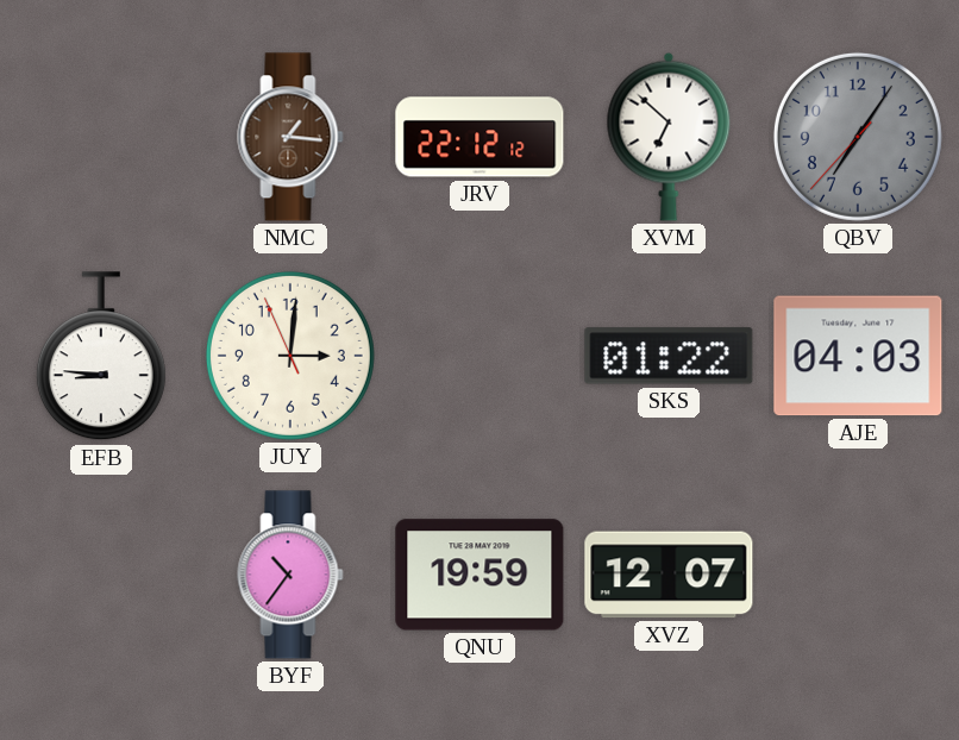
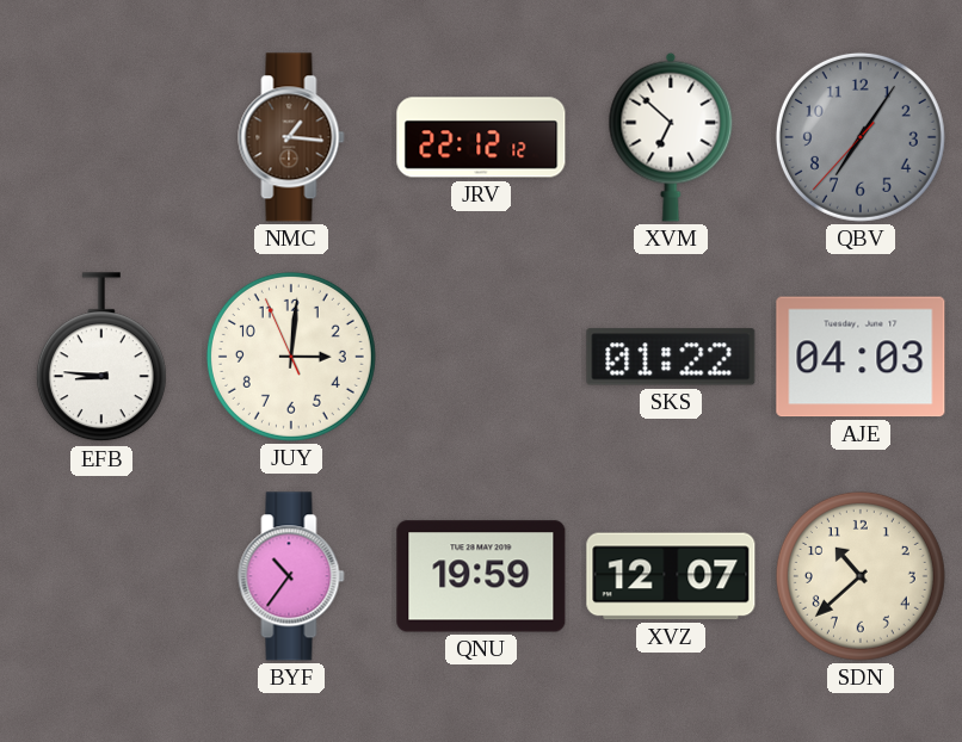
SDN: none -> 10:38 (861, 576)
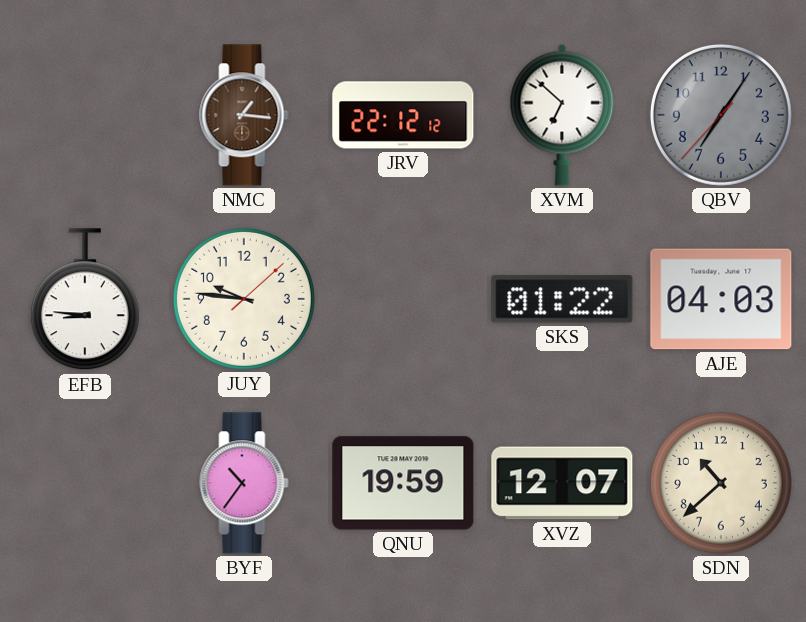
JUY: 3:00 -> 9:46 (244, 299)
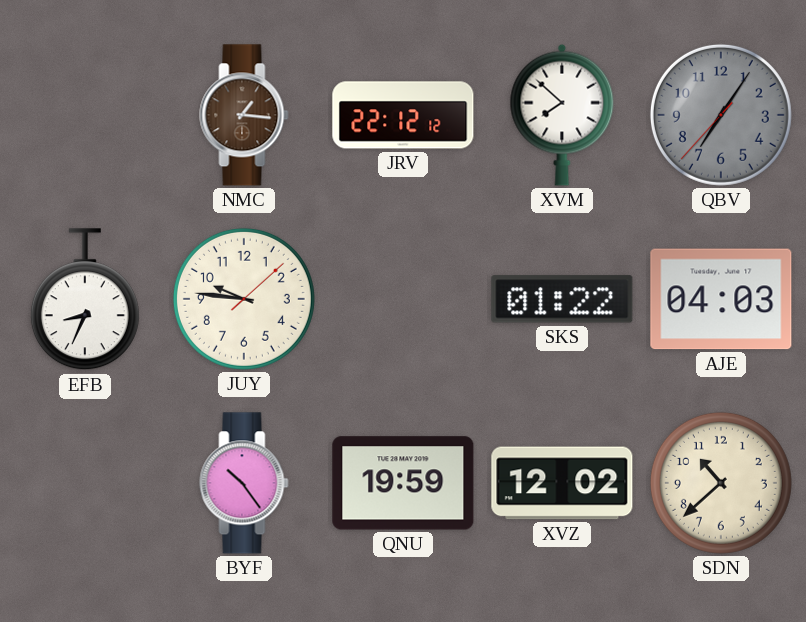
XVM: 6:52 -> 7:52 (562, 115)
EFB: 8:46 -> 8:34 (85, 300)
BYF: 10:36 -> 10:24 (244, 483)
XVZ: 12:07 -> 12:02 (562, 483)
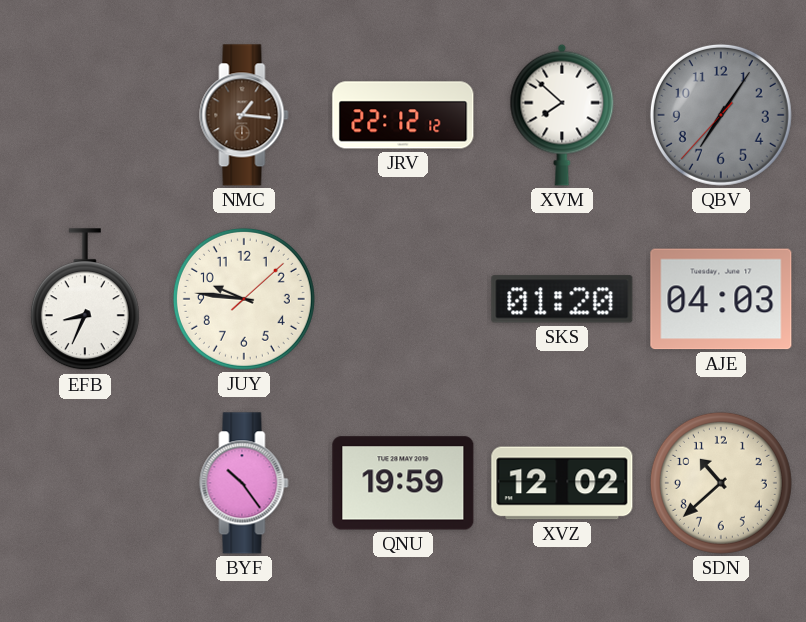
SKS: 01:22 -> 01:20 (562, 299)
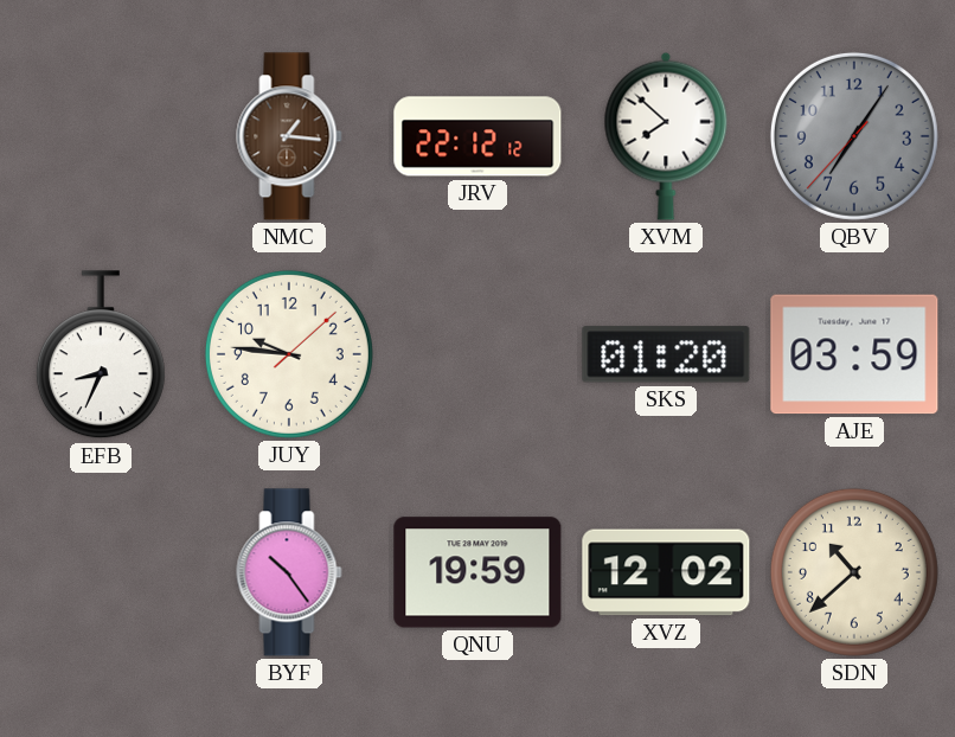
AJE: 04:03 -> 03:59 (854, 354)
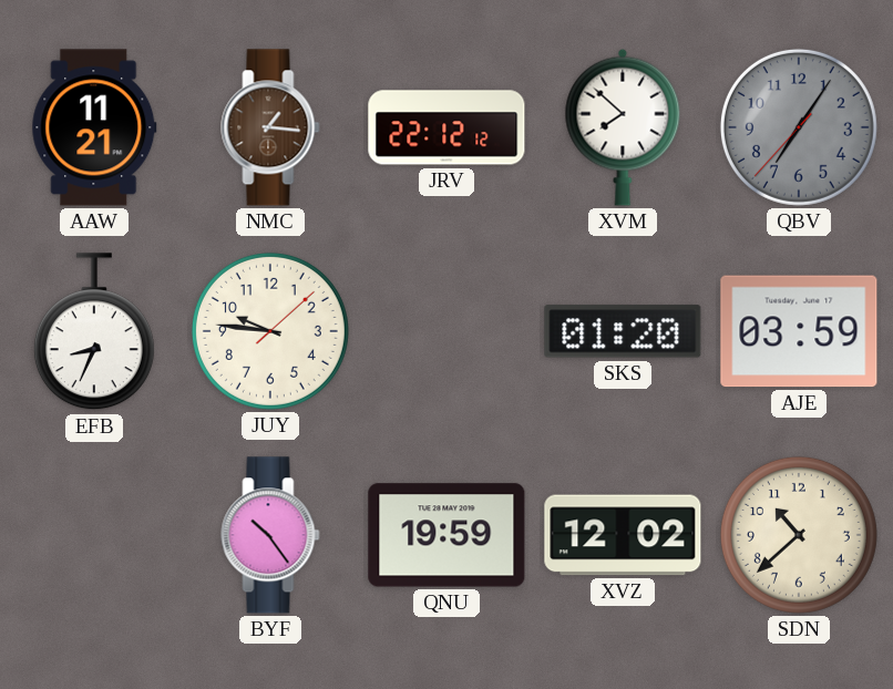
AAW: none -> 11:21 (94, 127)
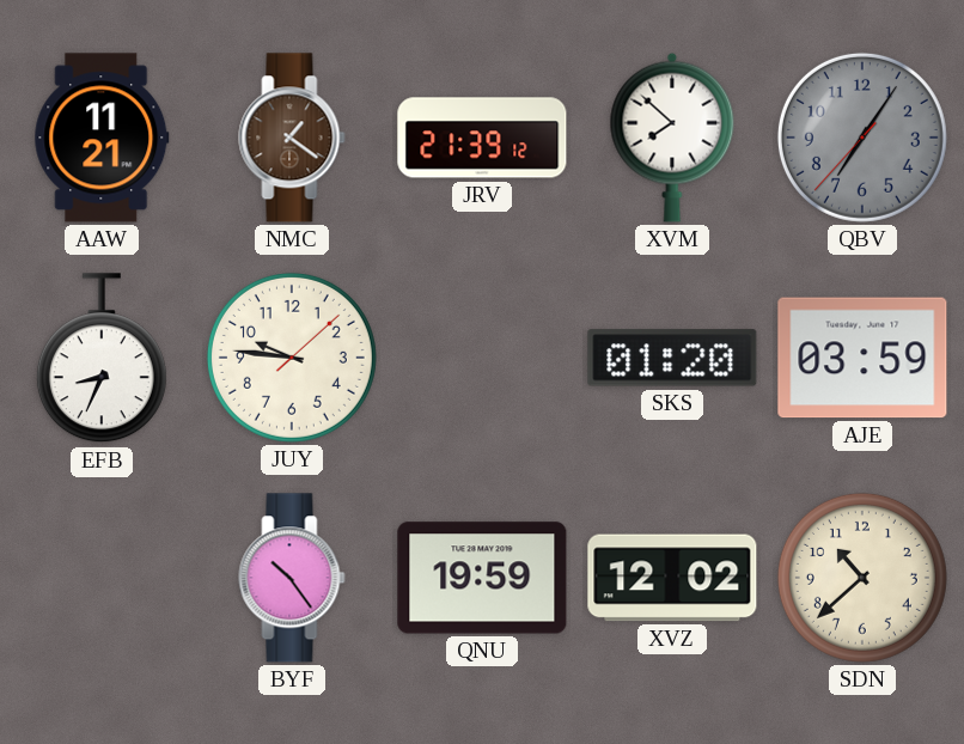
NMC: 1:16 -> 1:21 (292, 138)
JRV: 22:12 -> 21:39 (482, 138)
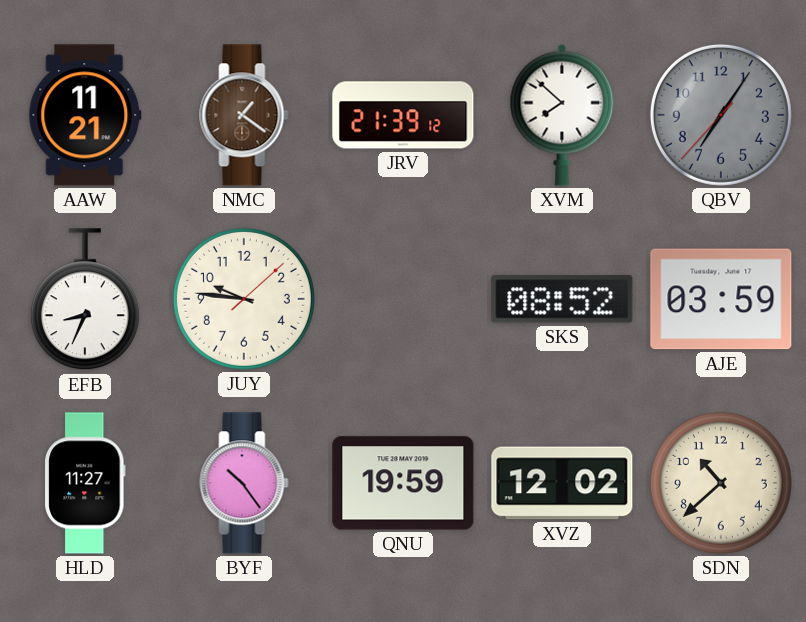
SKS: 01:20 -> 08:52 (562, 299)
HLD: none -> 11:27 (86, 483)
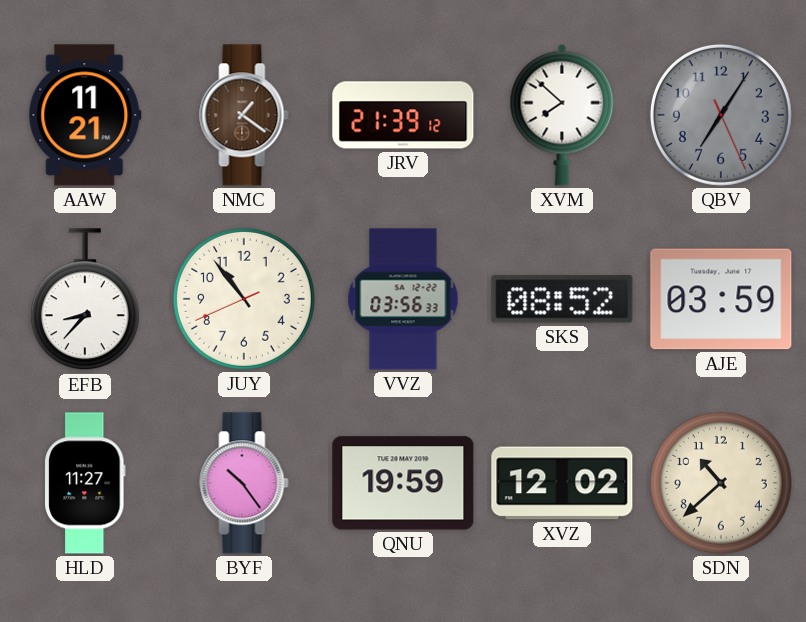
QBV: 7:05:37 -> 7:05:26 (721, 115)
EFB: 8:34 -> 8:37 (85, 300)
JUY: 9:46 -> 10:53 (244, 299)
VVZ: none -> 03:56 (403, 299)
